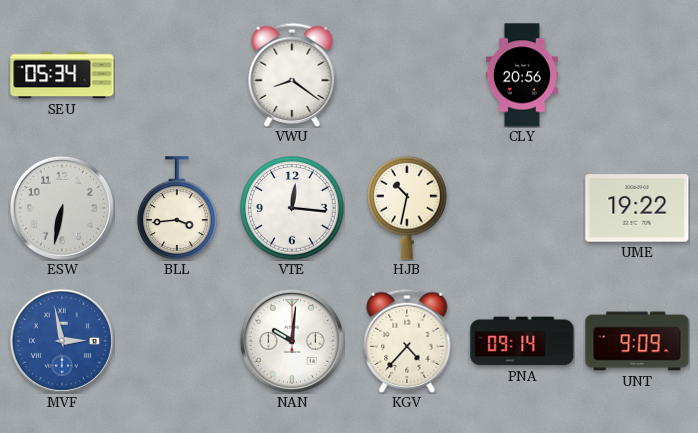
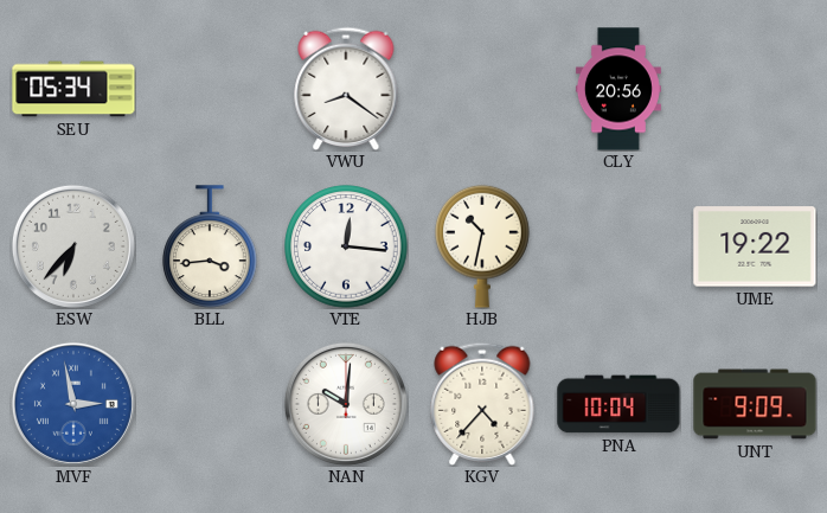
ESW: 6:32 -> 6:37 (73, 246)
PNA: 09:14 -> 10:04 (618, 404)
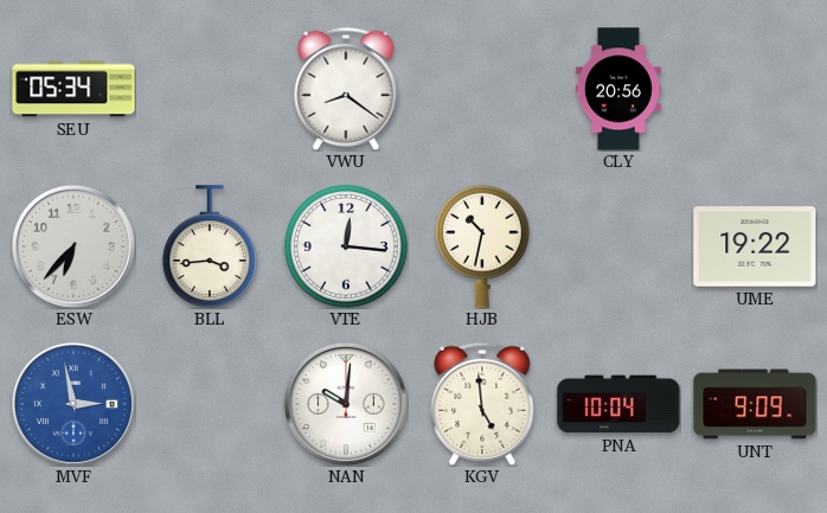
KGV: 4:37 -> 4:59 (482, 403)
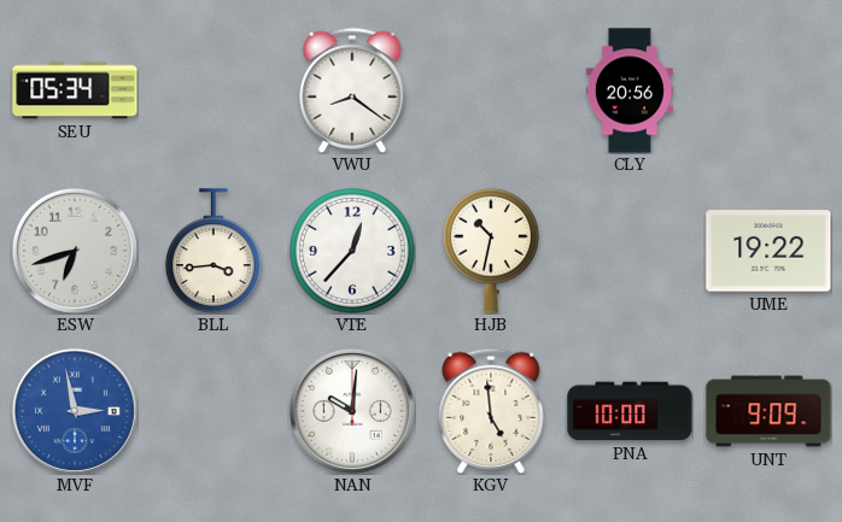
ESW: 6:37 -> 6:42 (75, 251)
VTE: 12:16 -> 12:37 (352, 251)
PNA: 10:04 -> 10:00 (630, 411)
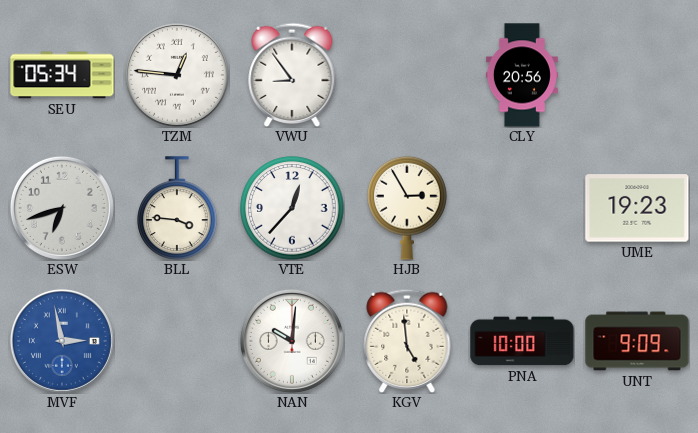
TZM: none -> 12:46 (177, 75)
VWU: 8:21 -> 8:54 (292, 74)
BLL: 3:44 -> 3:46 (177, 208)
HJB: 10:32 -> 2:55 (407, 208)
UME: 19:22 -> 19:23 (637, 208)
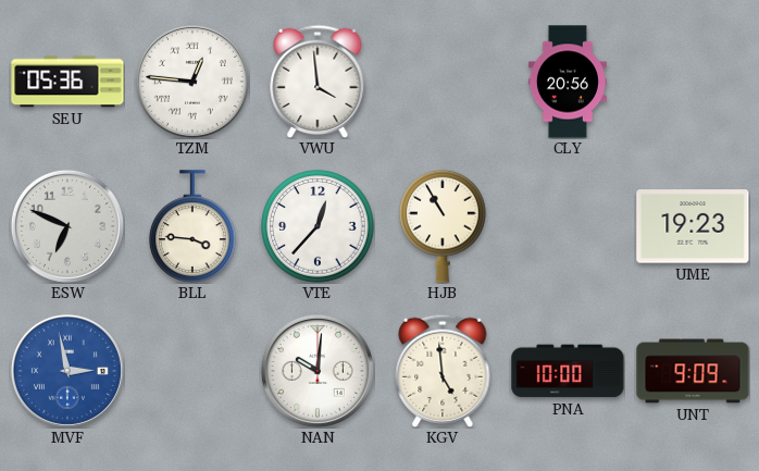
SEU: 05:34 -> 05:36 (67, 82)
VWU: 8:54 -> 3:59 (318, 80)
ESW: 6:42 -> 6:49 (67, 226)
HJB: 2:55 -> 10:55 (443, 226)
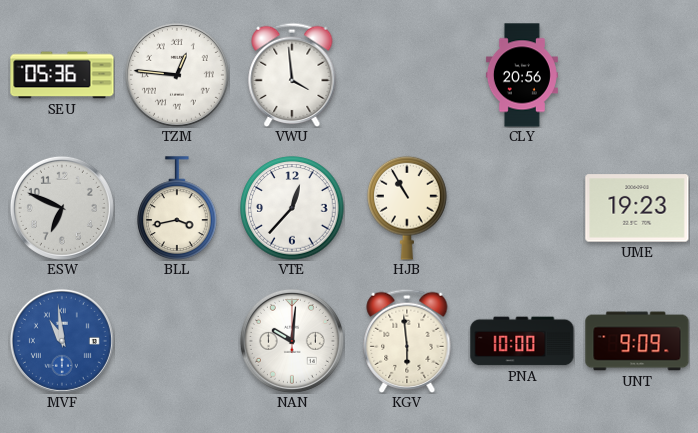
BLL: 3:46 -> 3:43 (177, 208)
MVF: 2:58 -> 10:59 (62, 341)
KGV: 4:59 -> 5:59 (407, 340)
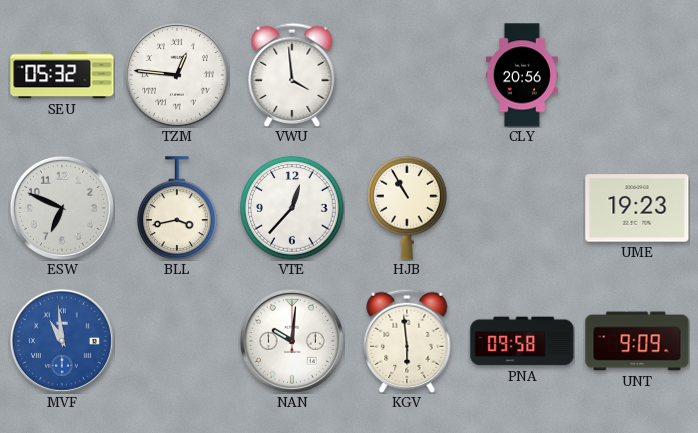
SEU: 05:36 -> 05:32 (62, 75)
PNA: 10:00 -> 09:58 (522, 341)
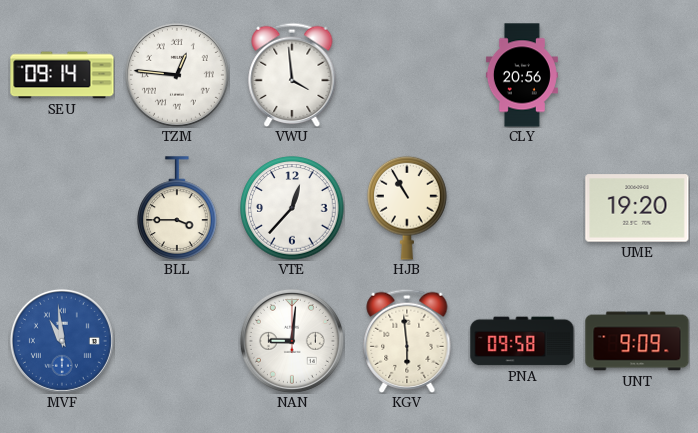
SEU: 05:32 -> 09:14 (62, 75)
ESW: 6:49 -> none (62, 208)
BLL: 3:43 -> 3:45 (177, 208)
UME: 19:23 -> 19:20 (637, 208)
NAN: 10:01 -> 9:01 (292, 341)
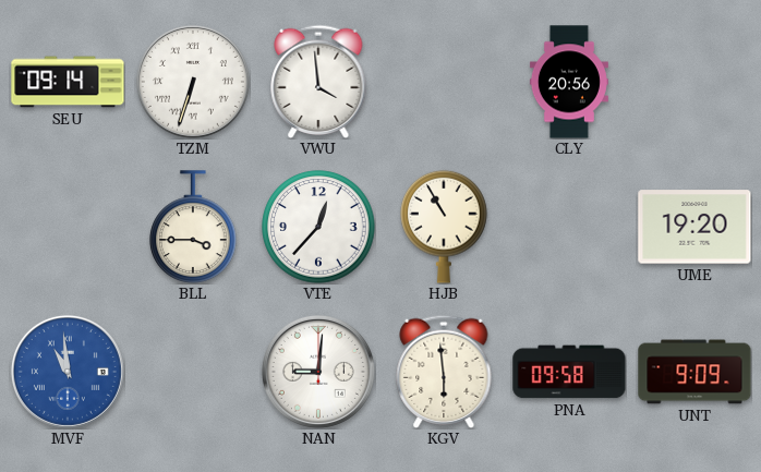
TZM: 12:46 -> 6:33 (193, 82)
